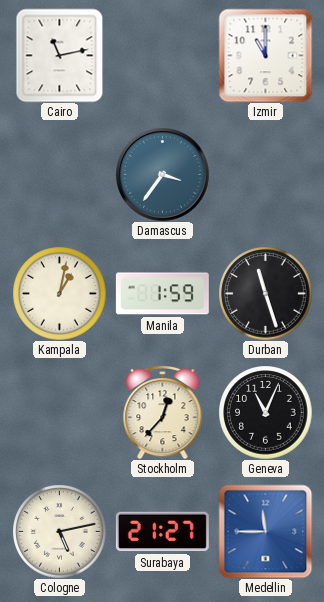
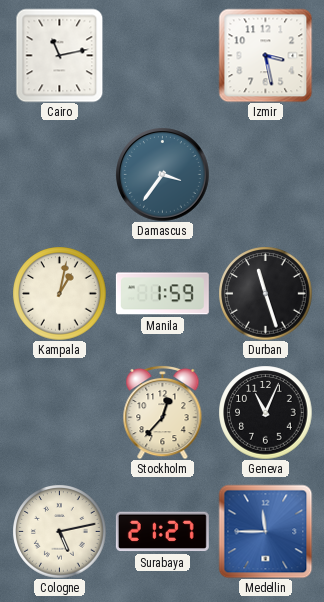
Izmir: 11:00 -> 3:28 (265, 55)
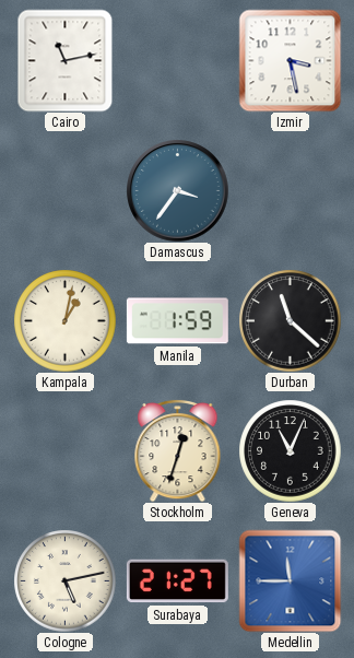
Durban: 11:27 -> 11:22 (290, 320)
Stockholm: 12:37 -> 12:33 (178, 450)
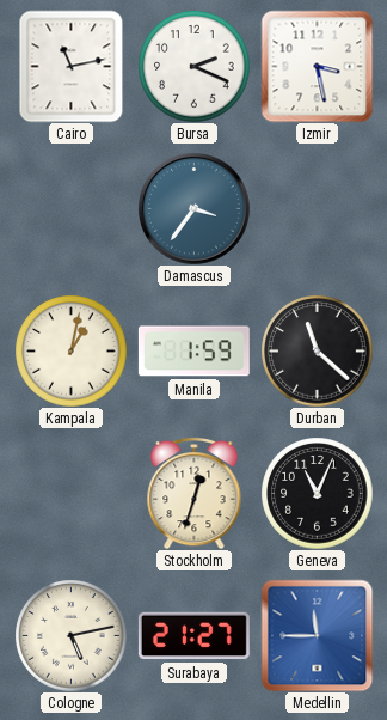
Bursa: none -> 2:19 (193, 66)
